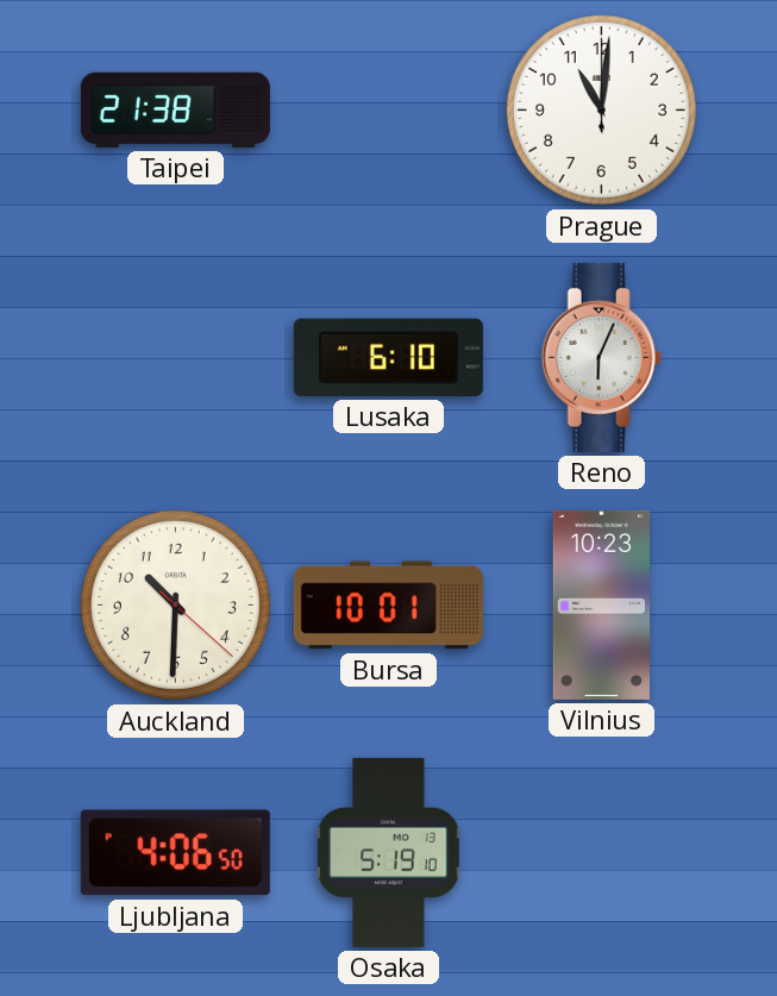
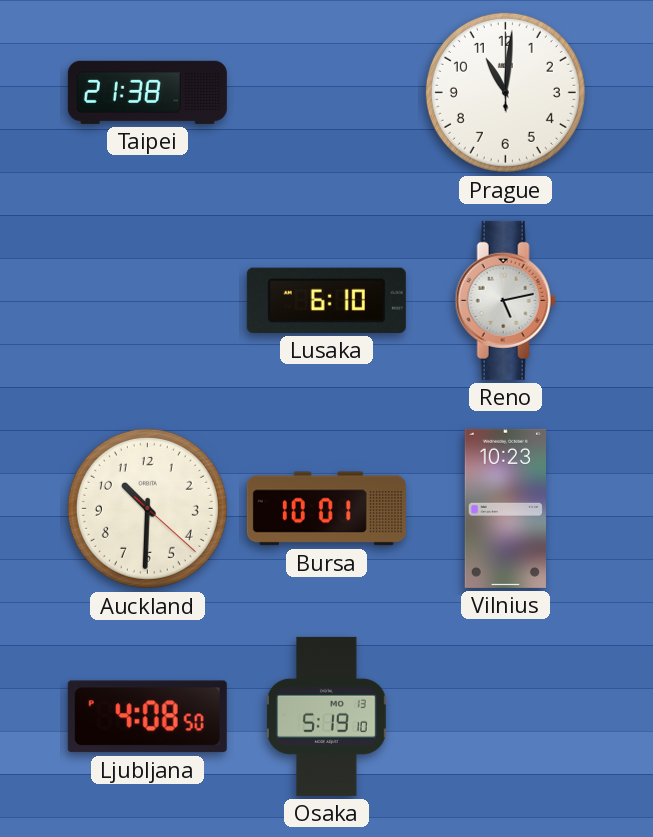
Reno: 6:04 -> 5:13 (505, 300)
Ljubljana: 4:06 -> 4:08 (147, 717)
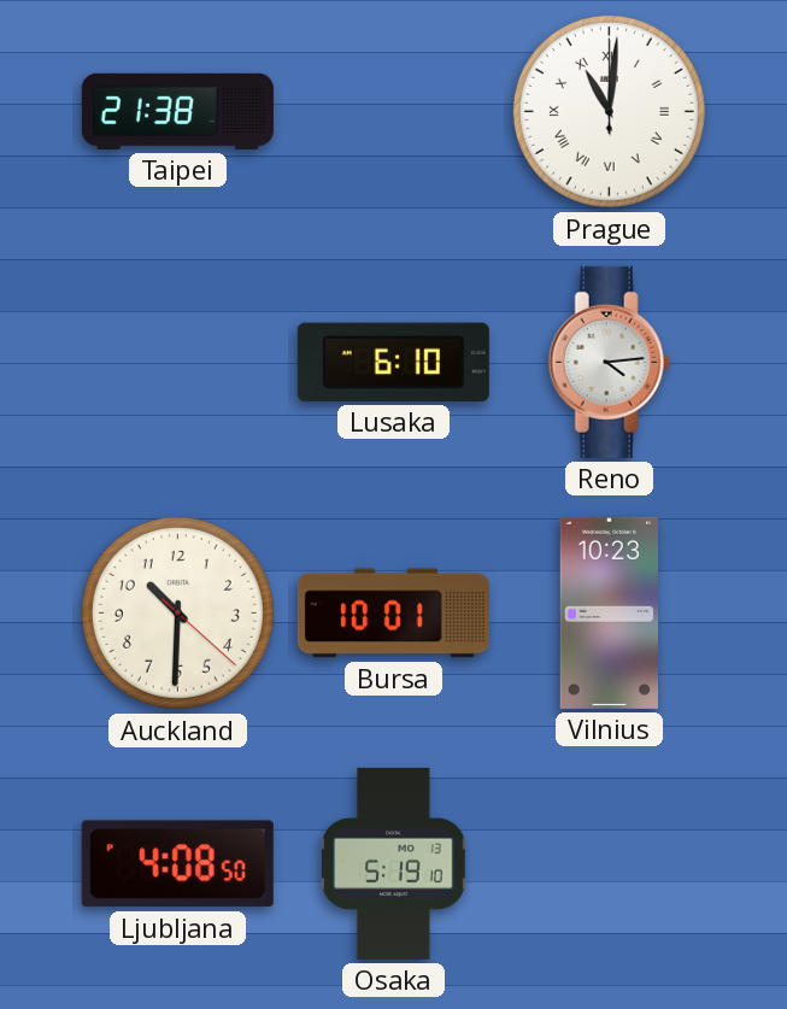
Prague numerals: Arabic -> Roman (609, 111)
Reno: 5:13 -> 4:14 (609, 362)
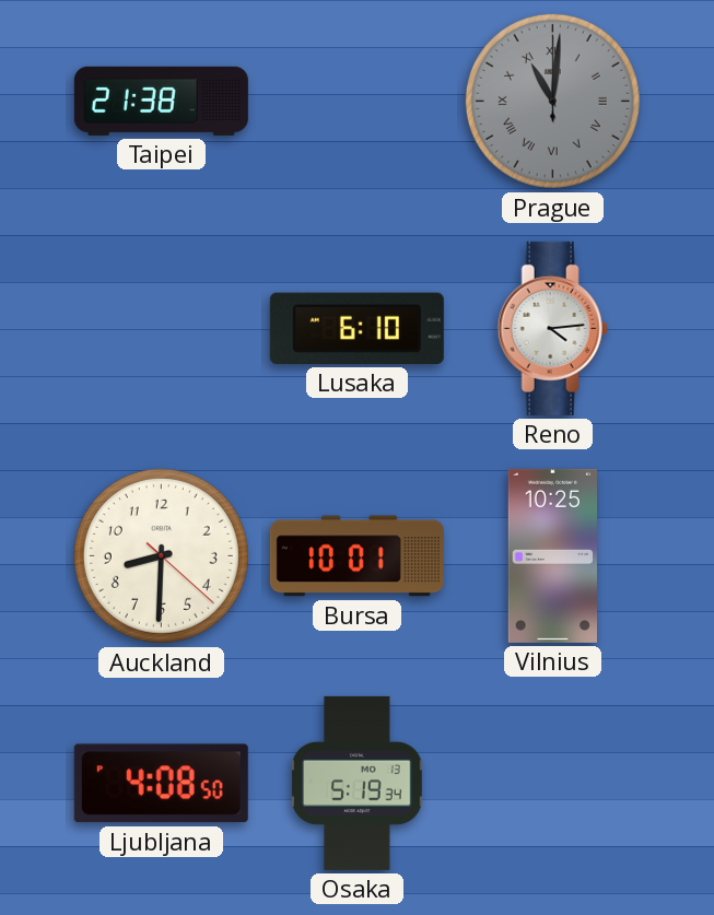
Prague dial: white -> grey (552, 101)
Auckland: 10:30 -> 8:30 (161, 555)
Vilnius: 10:23 -> 10:25 (552, 555)
Osaka: 5:19:10 -> 5:19:34 (358, 783)
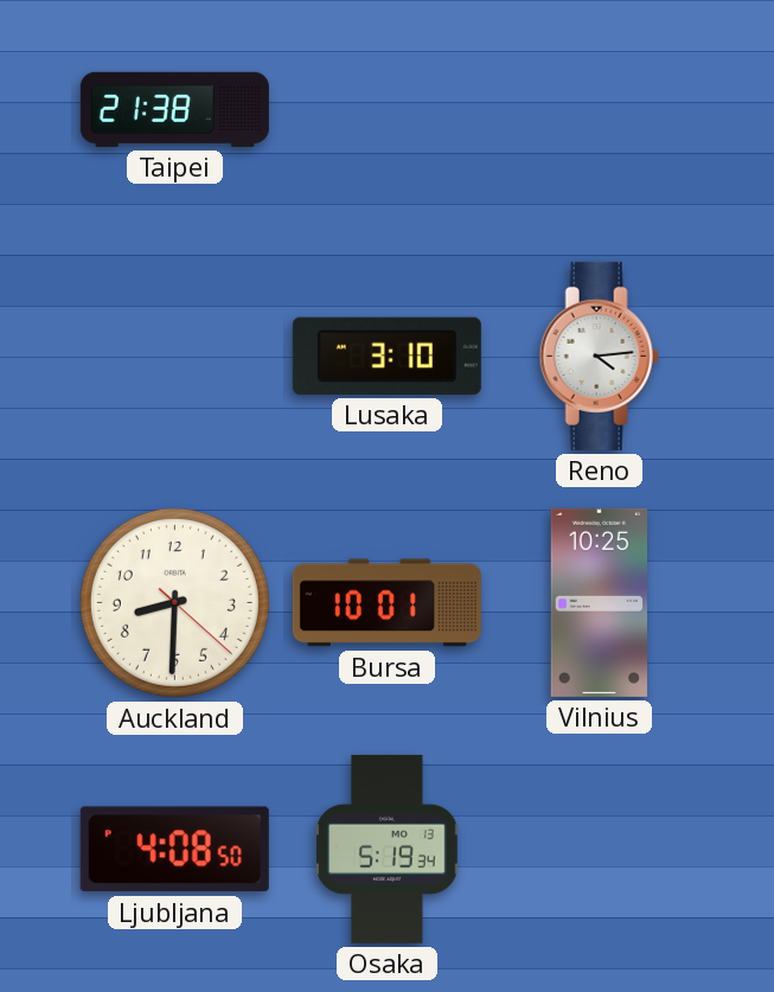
Prague: 11:01 -> none (552, 101)
Lusaka: 6:10 -> 3:10 (386, 356)
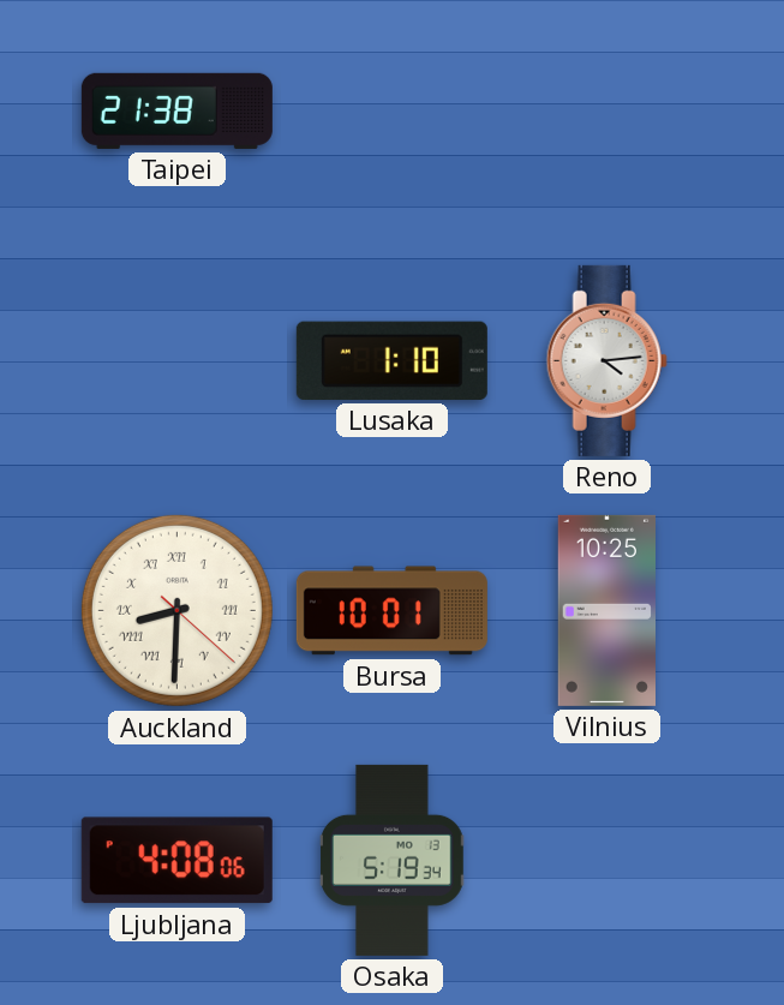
Lusaka: 3:10 -> 1:10 (391, 360)
Auckland numerals: Arabic -> Roman (176, 610)
Ljubljana: 4:08:50 -> 4:08:06 (176, 861)
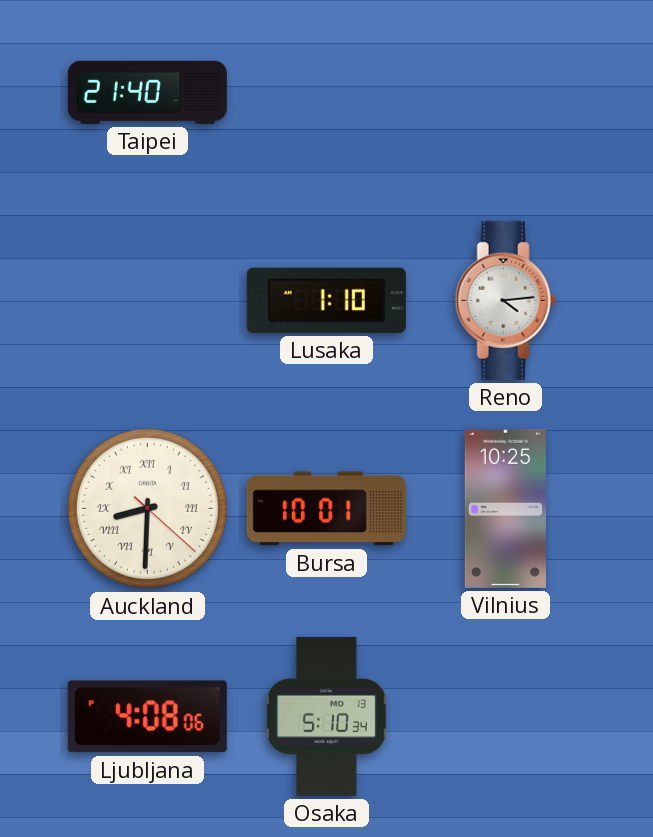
Taipei: 21:38 -> 21:40 (147, 92)
Osaka: 5:19 -> 5:10 (327, 716)
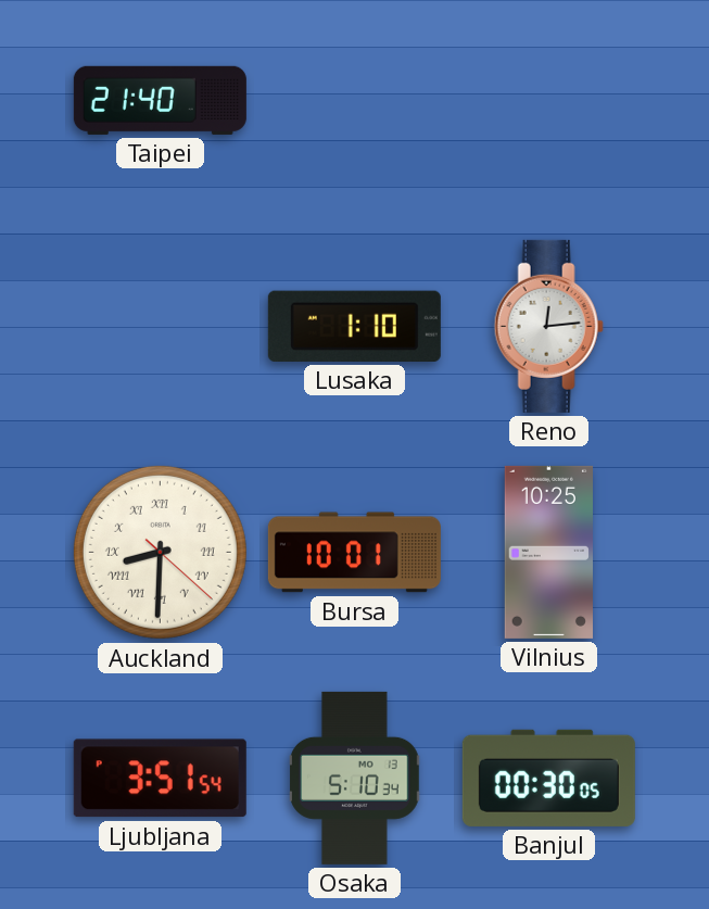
Reno: 4:14 -> 12:14 (548, 326)
Ljubljana: 4:08 -> 3:51 (160, 779)
Banjul: none -> 00:30 (548, 778)
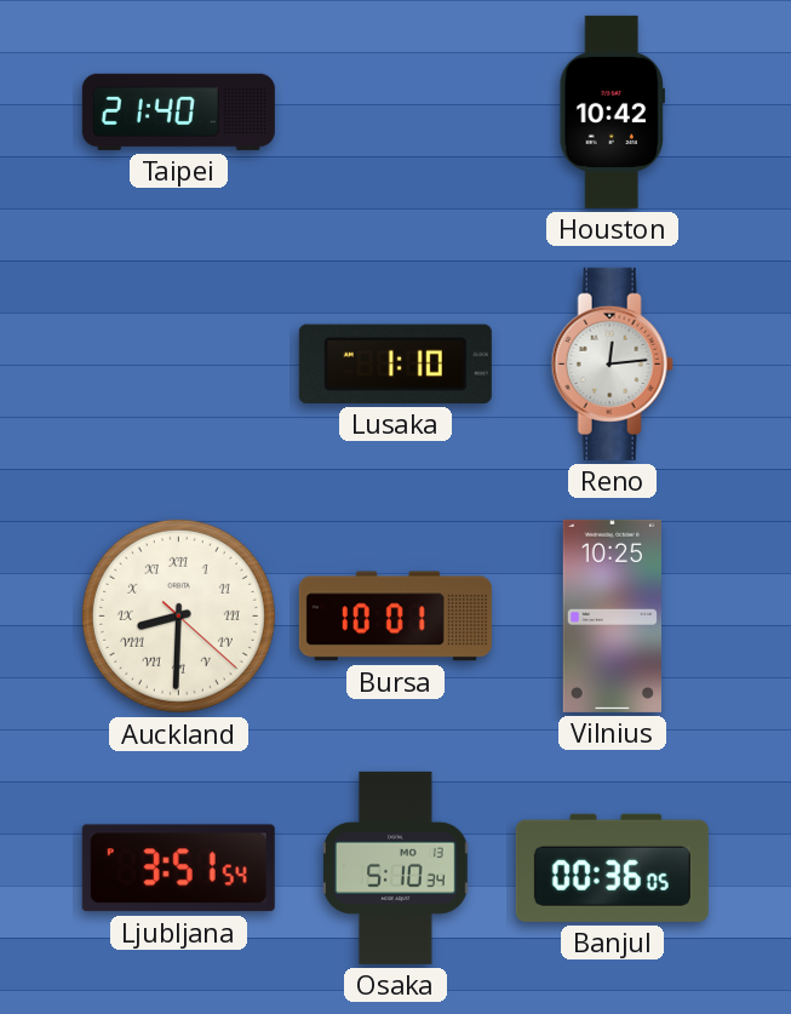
Houston: none -> 10:42 (613, 111)
Banjul: 00:30 -> 00:36 (612, 867)
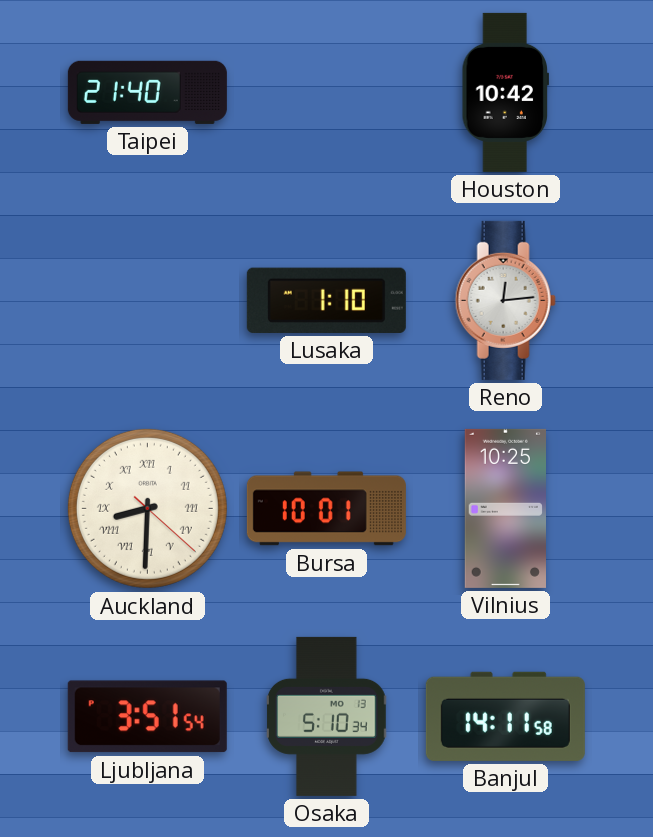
Banjul: 00:36 -> 14:11 (505, 716)
